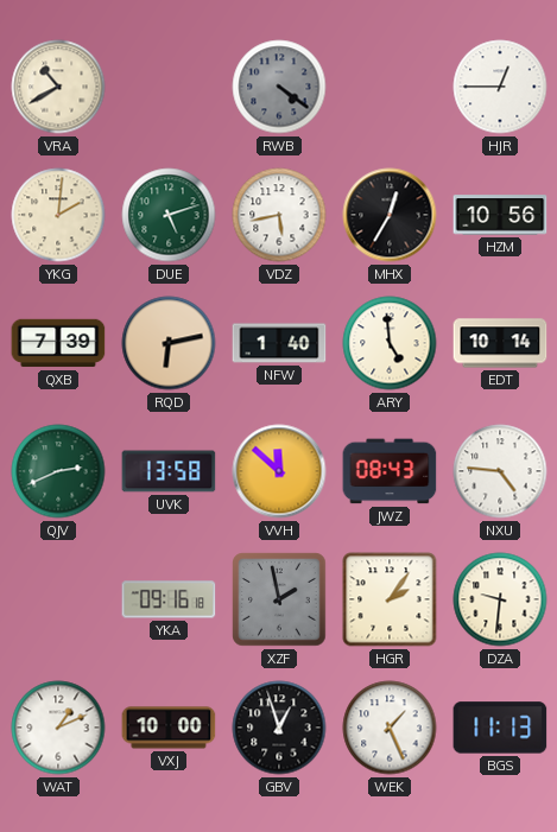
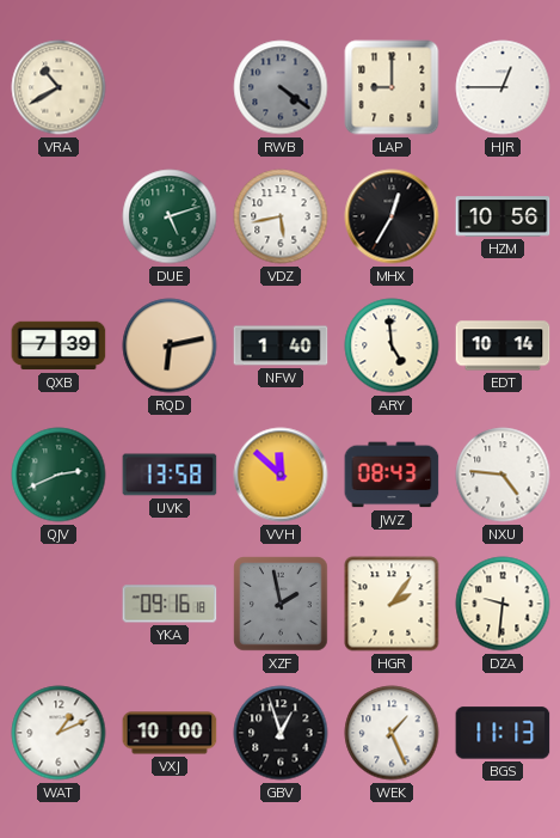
LAP: none -> 9:00 (392, 87)
YKG: 2:01 -> none (58, 215)
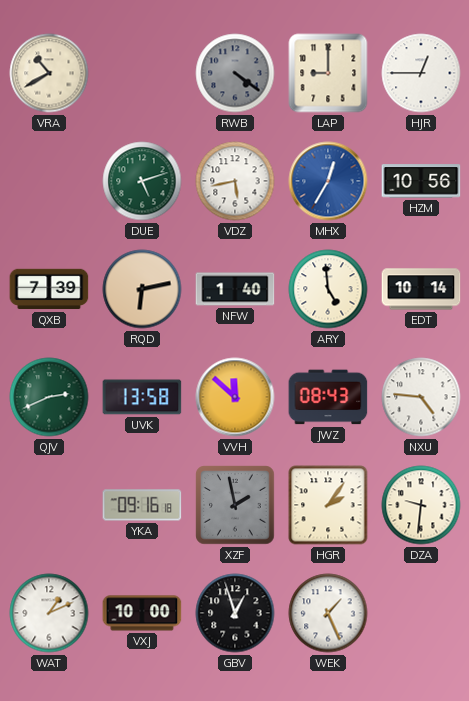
MHX dial: black -> blue (328, 181)
BGS: 11:13 -> none (503, 733)
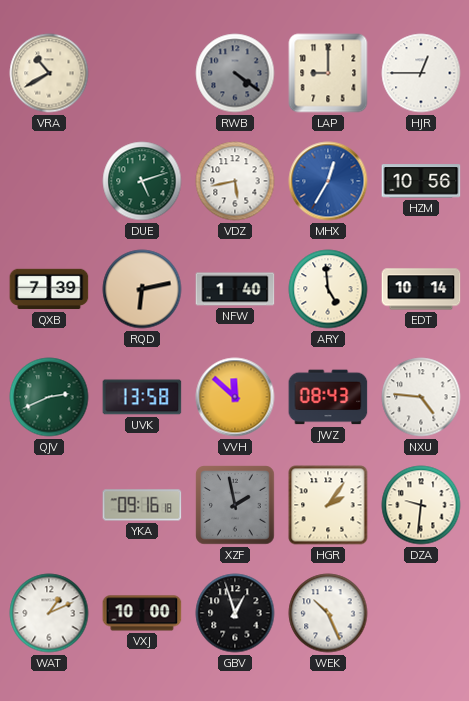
WEK: 1:26 -> 10:26 (328, 613)
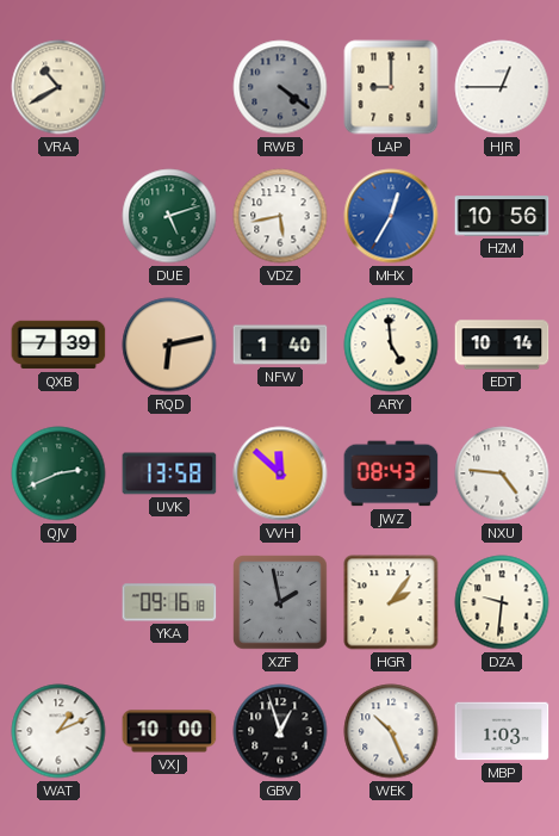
MBP: none -> 1:03 (502, 731)
